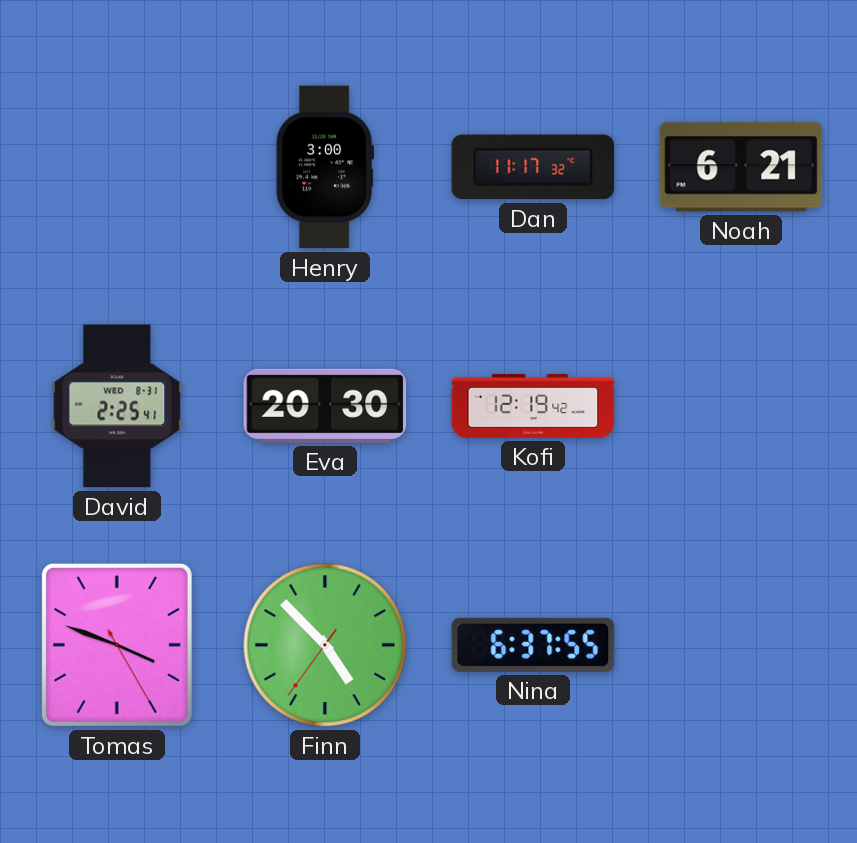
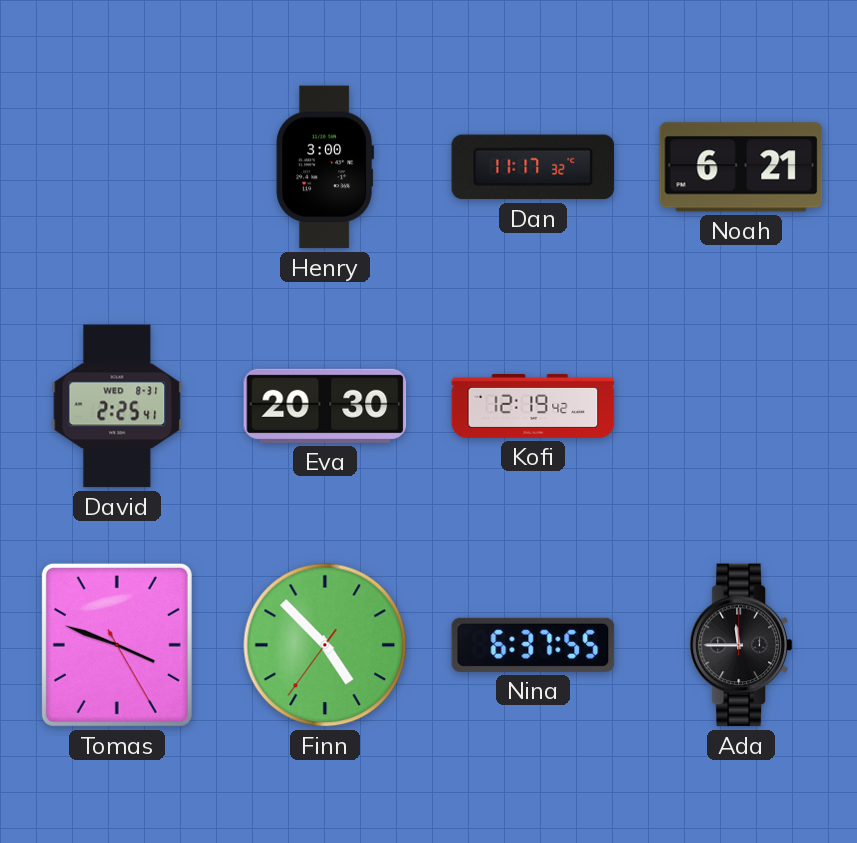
Ada: none -> 11:45 (741, 645)
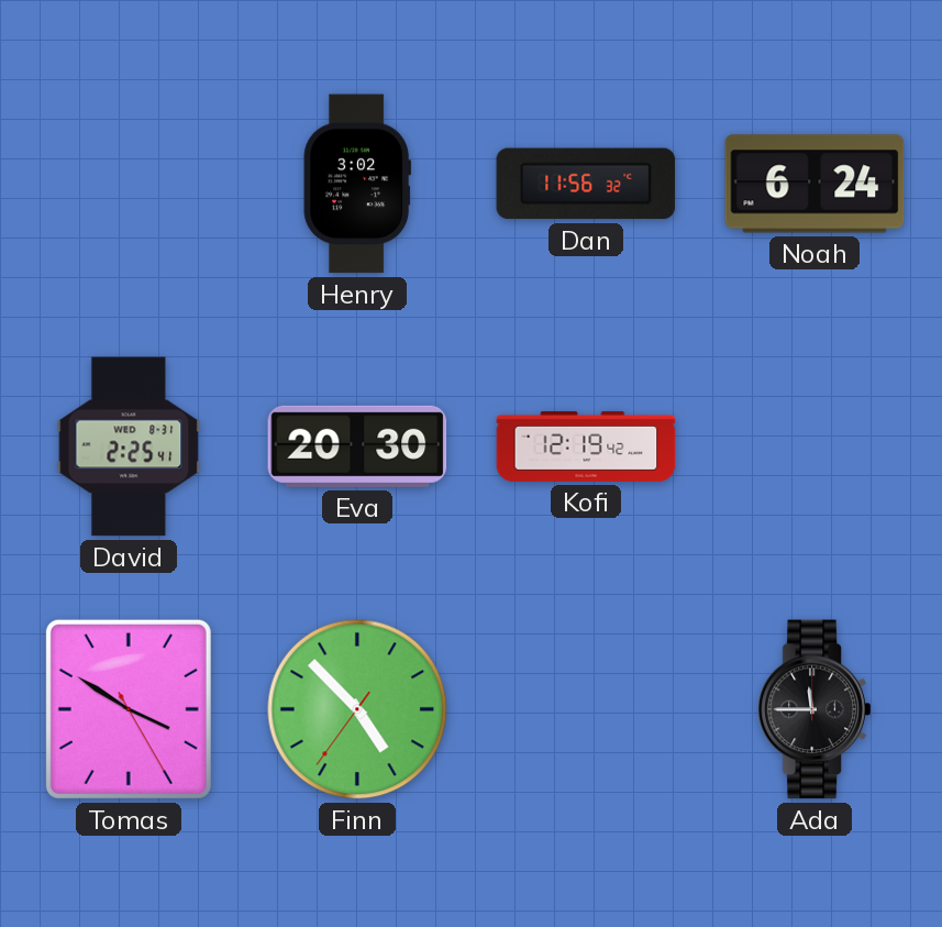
Henry: 3:00 -> 3:02 (356, 184)
Dan: 11:17 -> 11:56 (586, 184)
Noah: 6:21 -> 6:24 (814, 184)
Tomas: 3:48 -> 3:50 (129, 709)
Nina: 6:37 -> none (533, 645)
